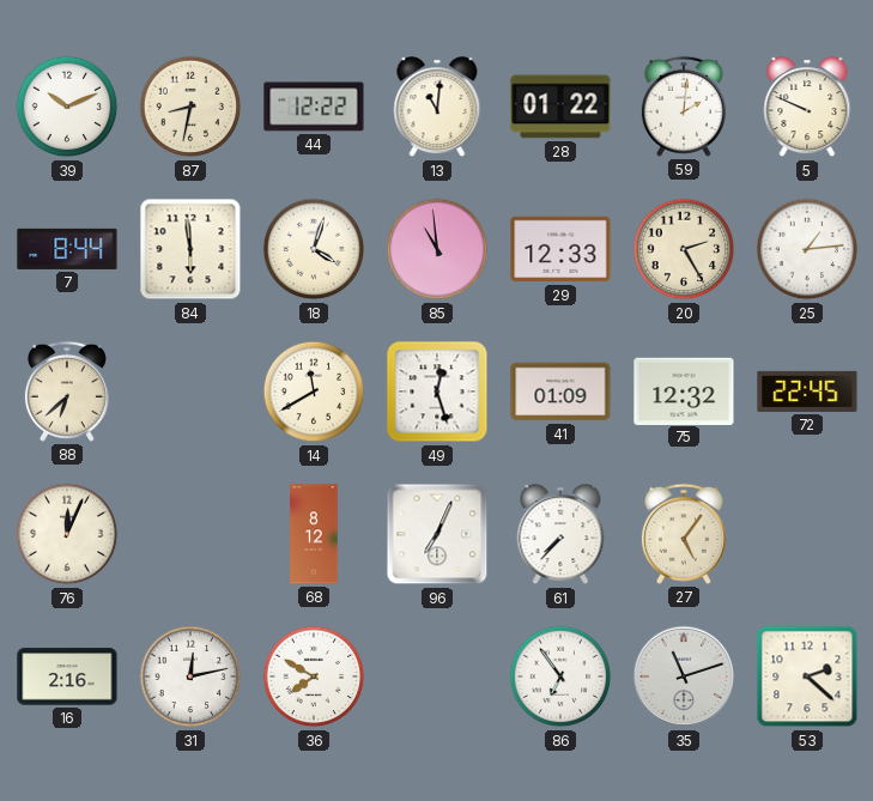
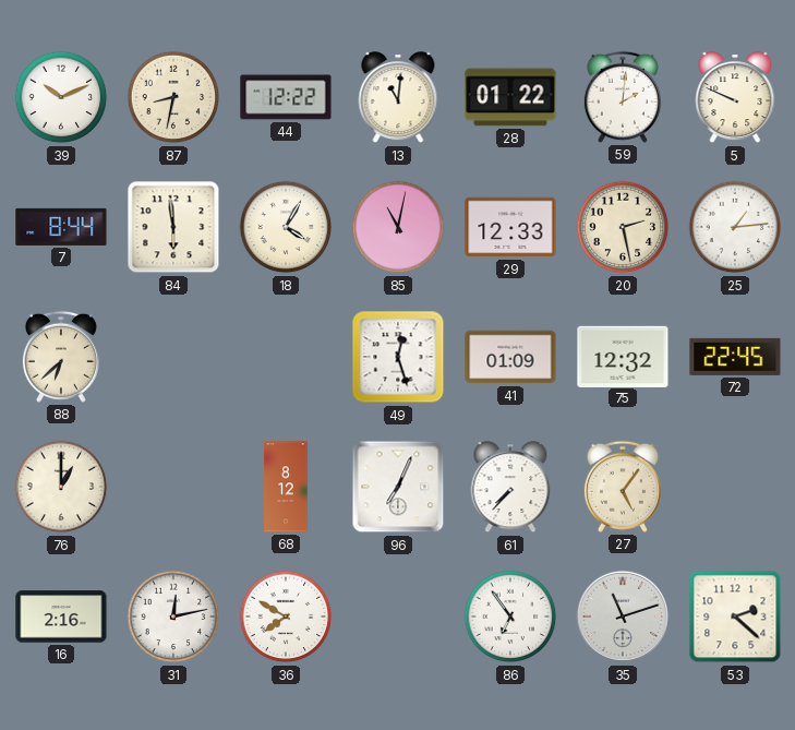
18: 4:03 -> 4:05 (286, 227)
85: 10:59 -> 11:02 (398, 227)
20: 2:25 -> 2:28 (623, 227)
14: 11:40 -> none (314, 392)
76: 12:04 -> 1:00 (61, 487)
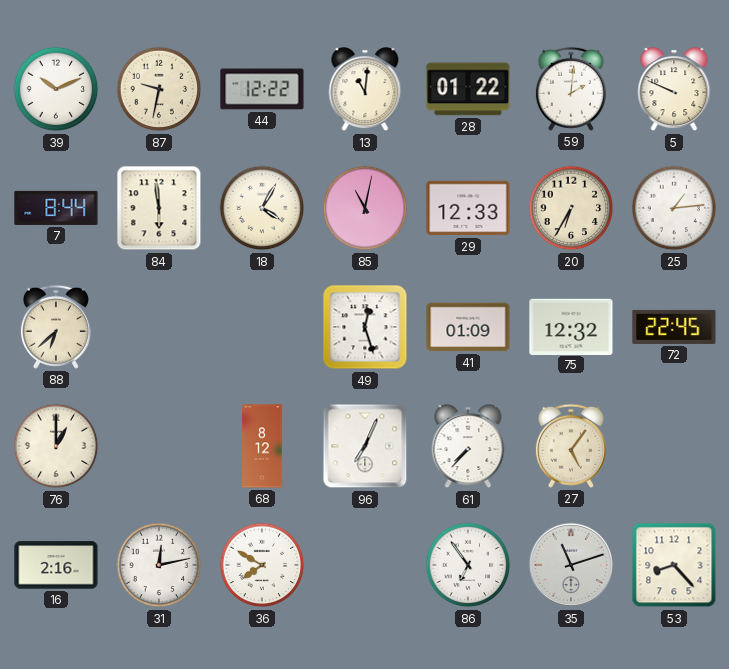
87: 8:32 -> 9:32 (159, 89)
20: 2:28 -> 6:35 (571, 208)
53: 2:22 -> 8:23 (674, 565)
